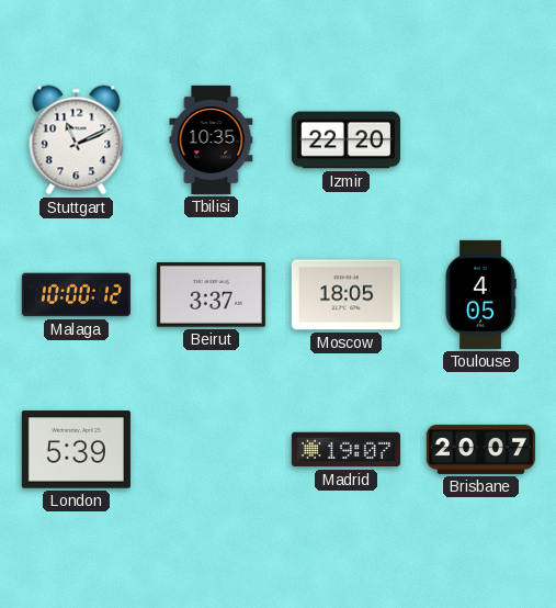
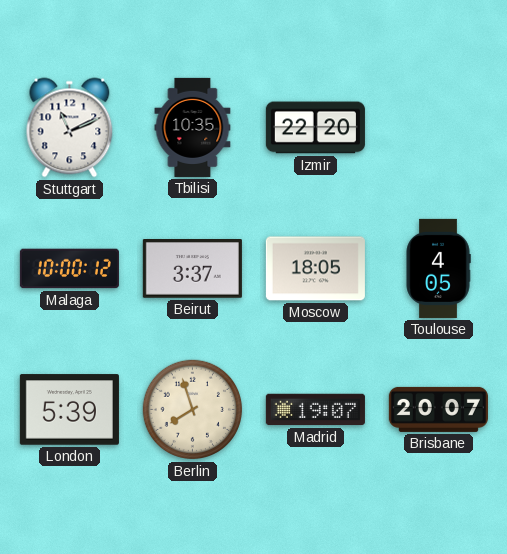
Berlin: none -> 7:57 (193, 410)
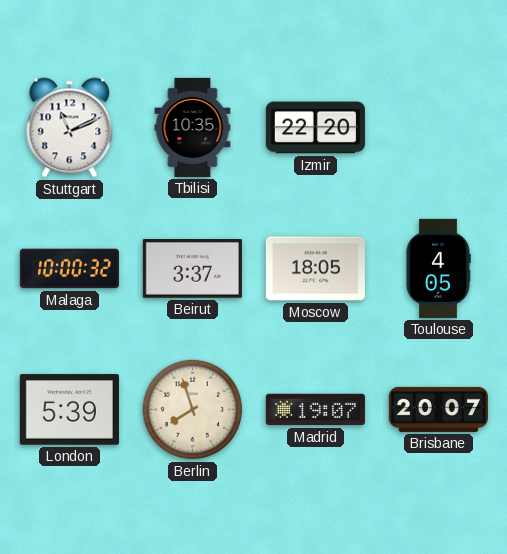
Malaga: 10:00:12 -> 10:00:32 (69, 269)
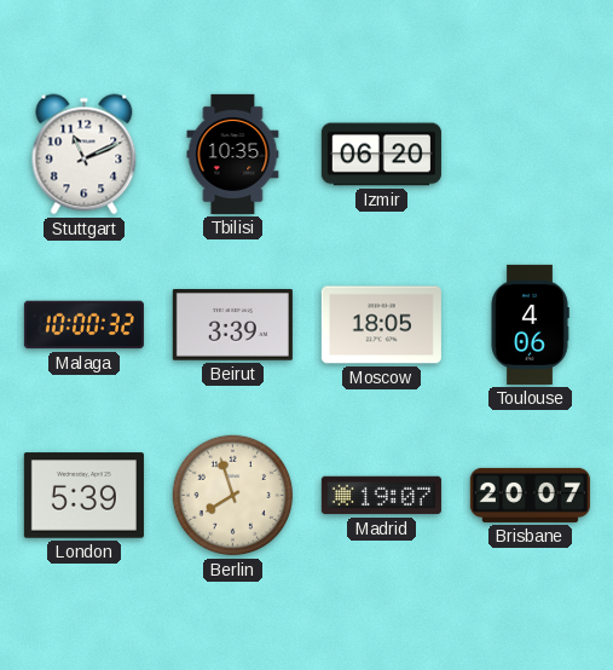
Izmir: 22:20 -> 06:20 (381, 155)
Beirut: 3:37 -> 3:39 (232, 325)
Toulouse: 4:05 -> 4:06 (530, 324)
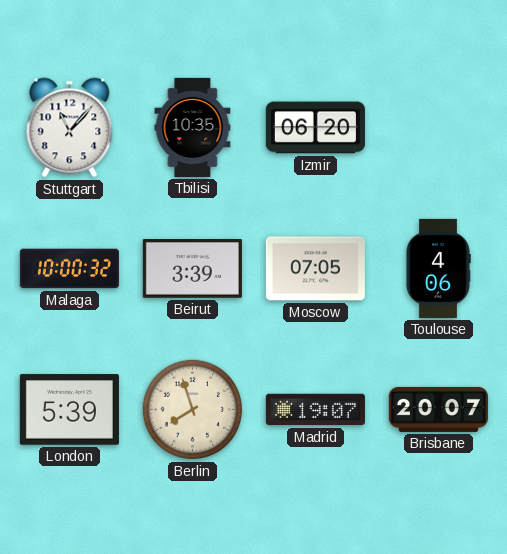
Stuttgart: 11:11 -> 11:07 (70, 128)
Moscow: 18:05 -> 07:05 (315, 269)
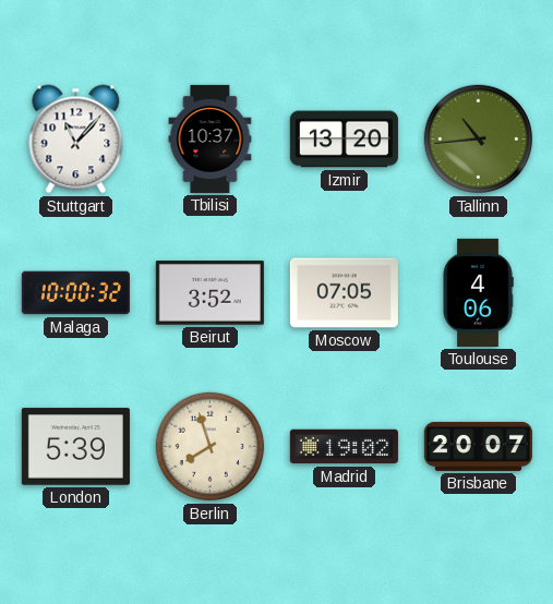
Tbilisi: 10:35 -> 10:37 (211, 138)
Izmir: 06:20 -> 13:20 (344, 140)
Tallinn: none -> 10:44 (479, 140)
Beirut: 3:39 -> 3:52 (209, 293)
Madrid: 19:07 -> 19:02 (344, 447)
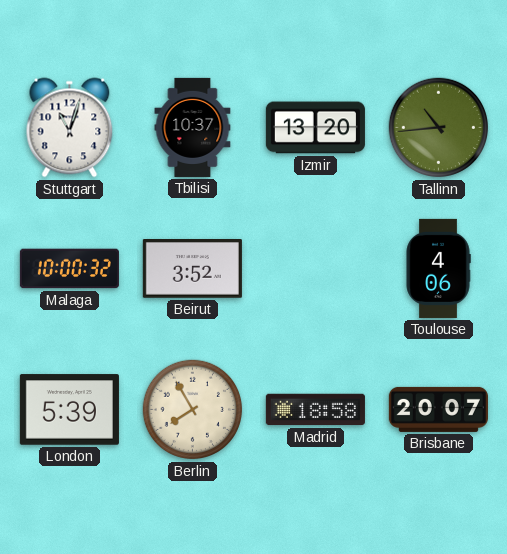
Stuttgart: 11:07 -> 11:03 (70, 128)
Moscow: 07:05 -> none (344, 293)
Berlin: 7:57 -> 7:55 (193, 410)
Madrid: 19:02 -> 18:58 (315, 410)
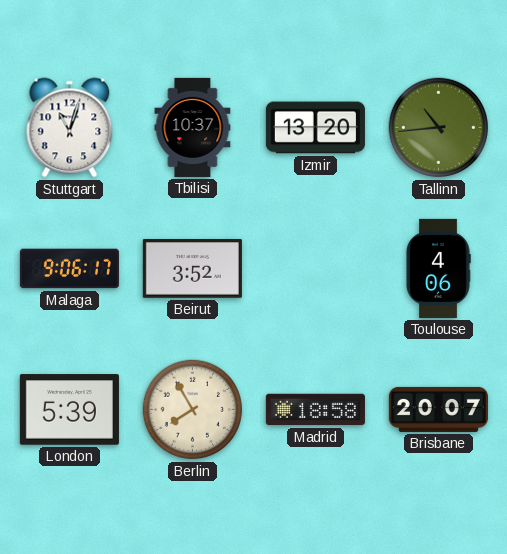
Malaga: 10:00 -> 9:06 (69, 269)
